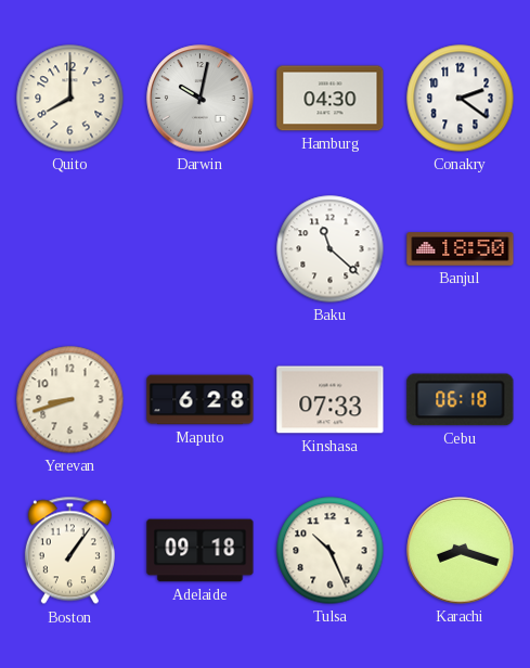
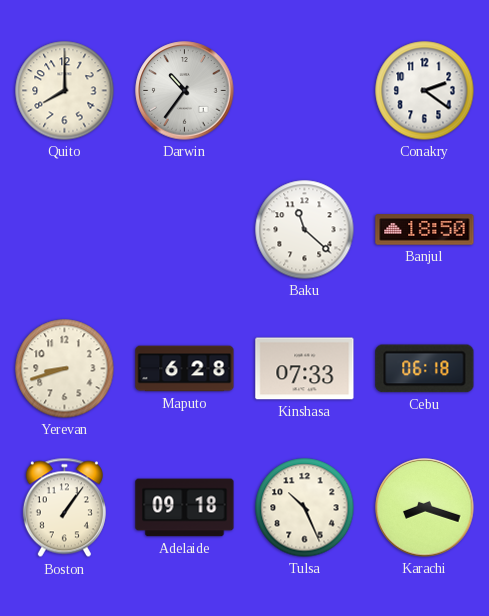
Darwin: 10:02 -> 10:36 (185, 91)
Hamburg: 04:30 -> none (331, 99)
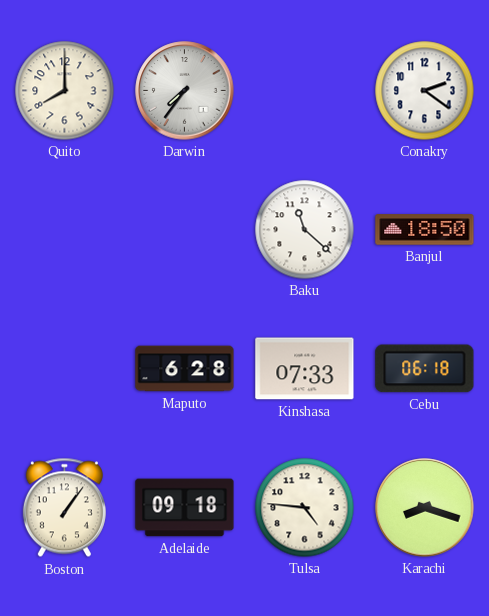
Darwin: 10:36 -> 7:36 (185, 91)
Yerevan: 8:42 -> none (65, 369)
Tulsa: 10:26 -> 4:46 (305, 508)
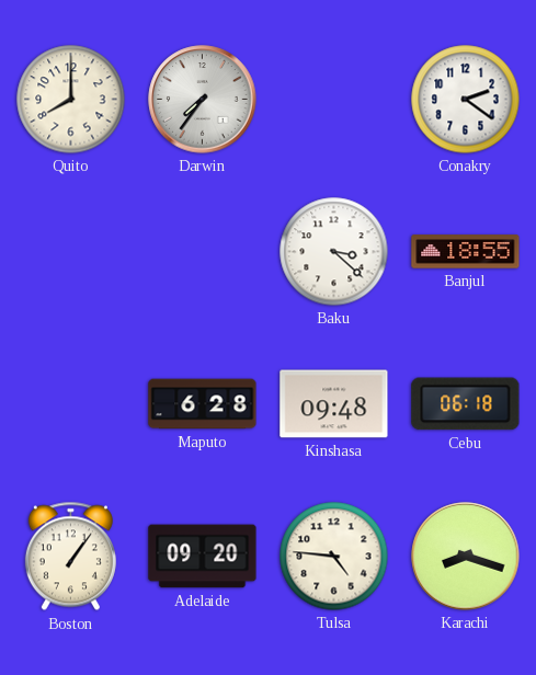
Baku: 11:22 -> 3:22 (334, 252)
Banjul: 18:50 -> 18:55 (466, 252)
Kinshasa: 07:33 -> 09:48 (334, 404)
Adelaide: 09:18 -> 09:20 (203, 557)
